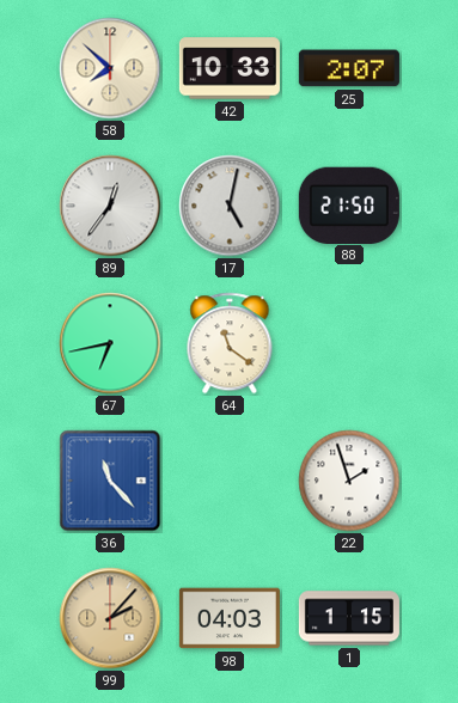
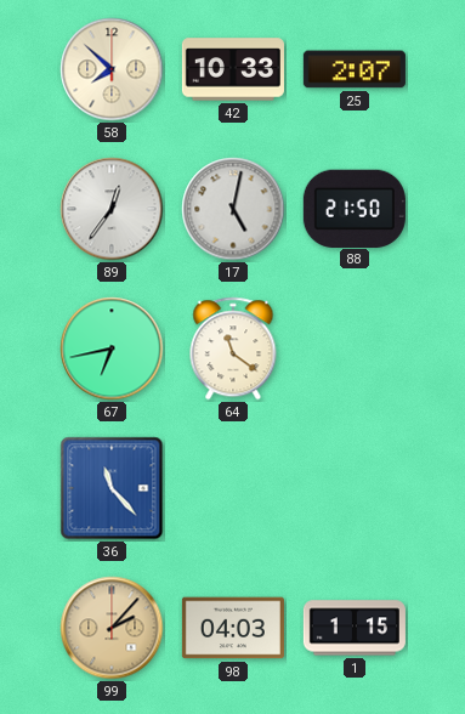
22: 1:57 -> none (349, 481)
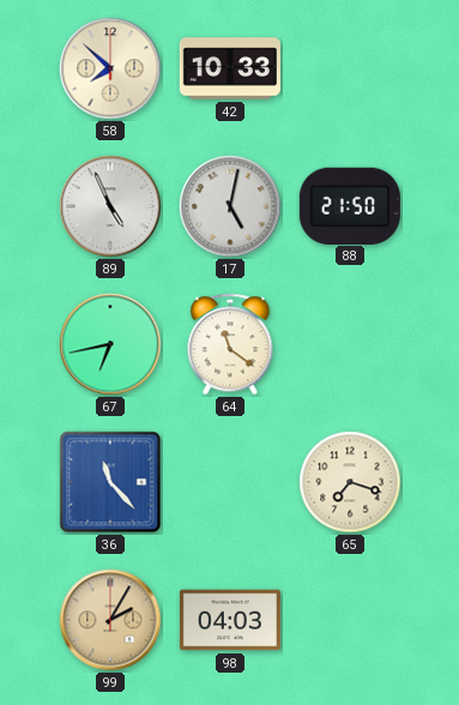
25: 2:07 -> none (355, 69)
89: 12:36 -> 4:56 (110, 206)
65: none -> 7:18 (350, 482)
99: 2:07 -> 2:05 (110, 620)
1: 1:15 -> none (355, 628)
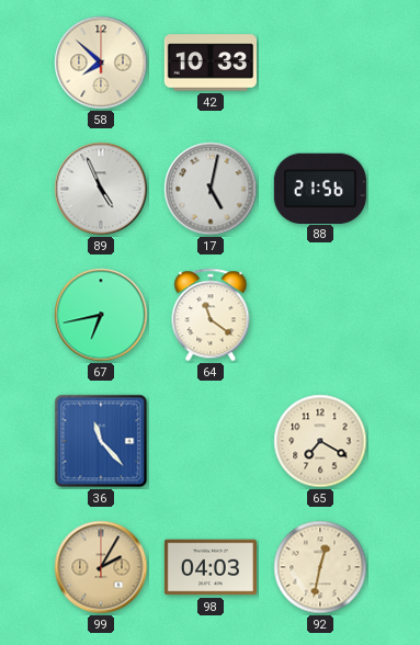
88: 21:50 -> 21:56 (320, 188)
65: 7:18 -> 7:20 (320, 441)
92: none -> 12:32 (320, 567)
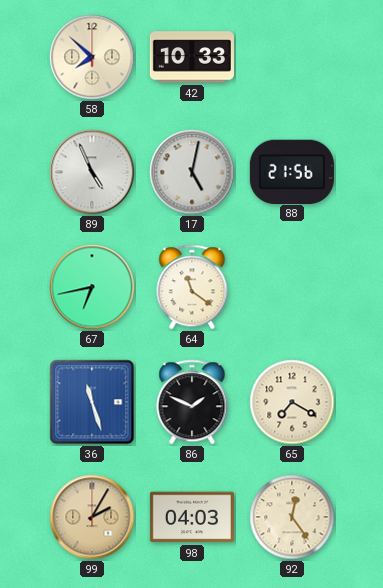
36: 11:23 -> 11:27 (92, 402)
86: none -> 1:49 (192, 402)
92: 12:32 -> 12:24 (292, 517)
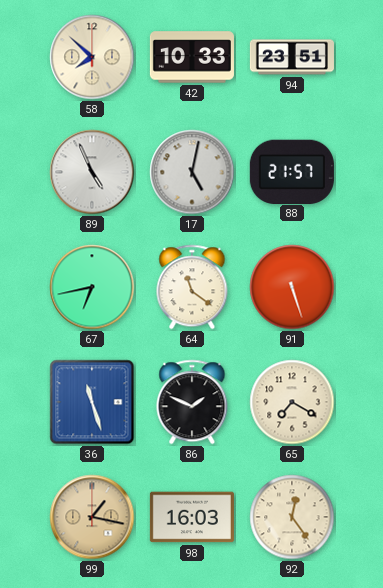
94: none -> 23:51 (292, 57)
88: 21:56 -> 21:57 (292, 171)
91: none -> 5:27 (292, 287)
99: 2:05 -> 1:17 (92, 517)
98: 04:03 -> 16:03 (192, 517)
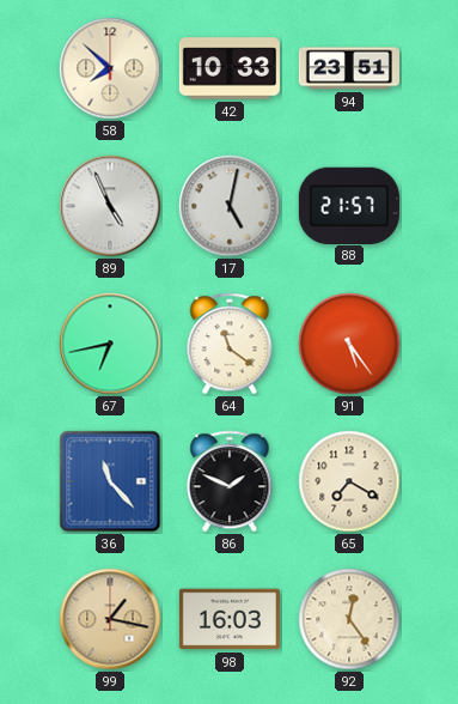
91: 5:27 -> 5:24 (349, 344)
36: 11:27 -> 11:23 (110, 481)
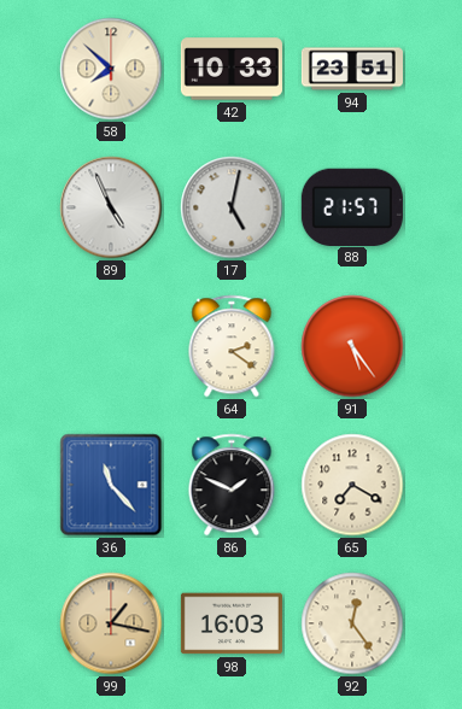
67: 6:43 -> none (110, 344)
64: 11:21 -> 2:21 (232, 346)
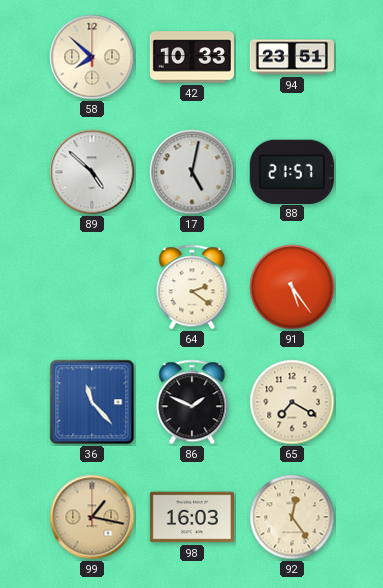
89: 4:56 -> 4:52 (92, 172)
